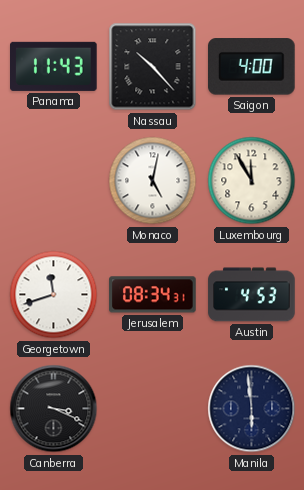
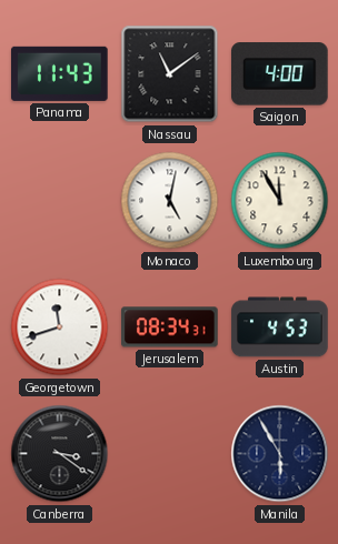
Nassau: 10:23 -> 11:09 (170, 74)
Canberra: 3:19 -> 3:21 (60, 454)
Manila: 5:59 -> 5:55 (280, 454)
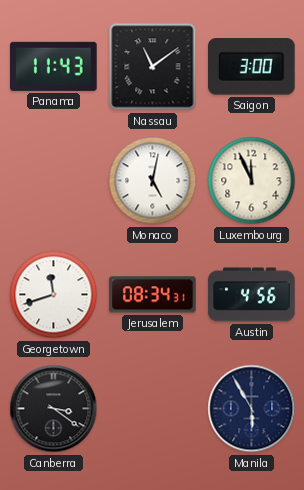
Saigon: 4:00 -> 3:00 (252, 67)
Luxembourg: 11:55 -> 11:56 (252, 181)
Austin: 4:53 -> 4:56 (252, 295)
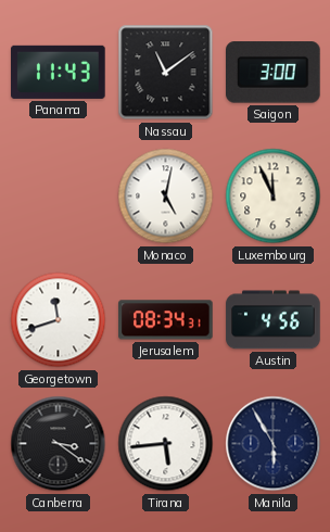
Tirana: none -> 5:44 (166, 444)
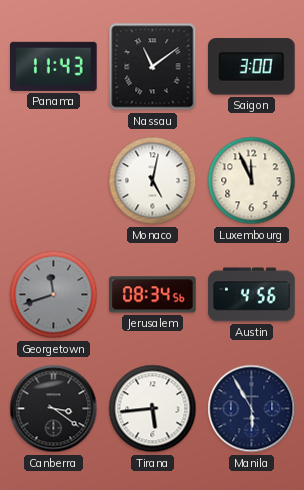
Georgetown dial: white -> grey (54, 295)
Jerusalem: 08:34:31 -> 08:34:56 (153, 295)
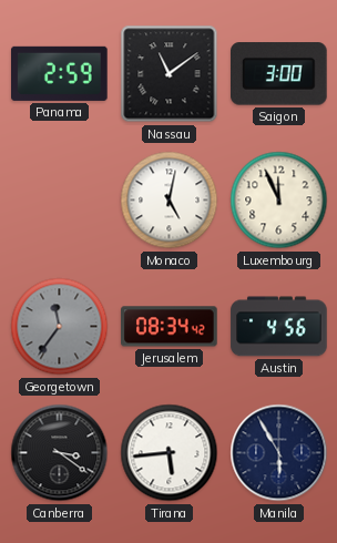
Panama: 11:43 -> 2:59 (60, 73)
Georgetown: 11:42 -> 11:36 (60, 327)
Jerusalem: 08:34:56 -> 08:34:42 (170, 327)
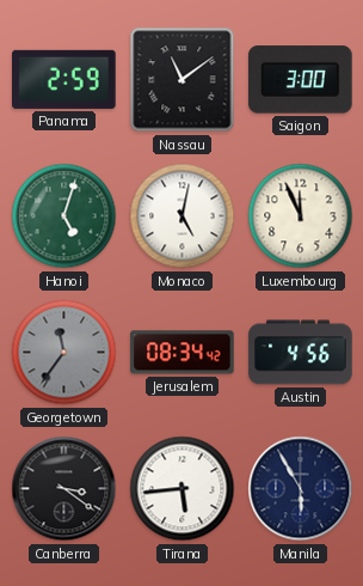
Hanoi: none -> 5:03 (64, 216)
